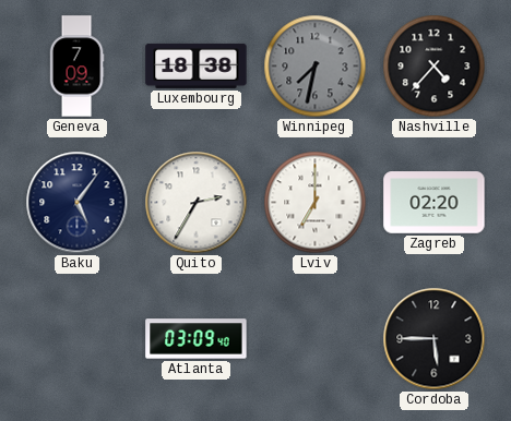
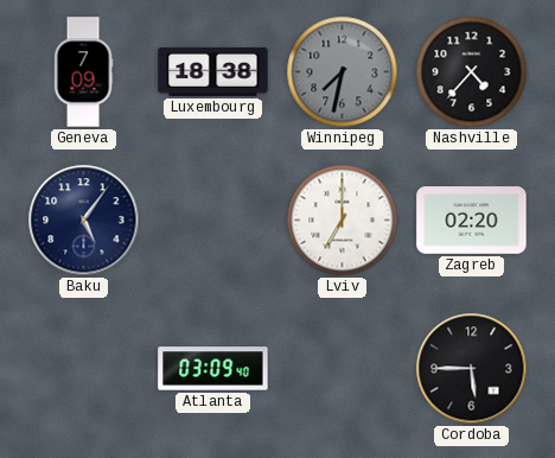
Quito: 2:35 -> none (197, 203)
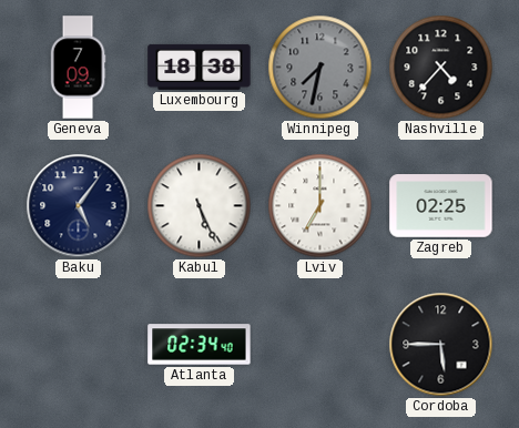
Kabul: none -> 5:26 (200, 206)
Zagreb: 02:20 -> 02:25 (441, 206)
Atlanta: 03:09 -> 02:34 (200, 345)
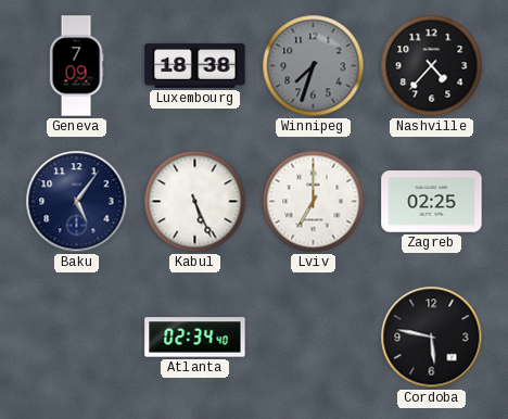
Winnipeg: 7:32 -> 7:33 (314, 66)
Cordoba: 5:45 -> 5:47 (432, 338)
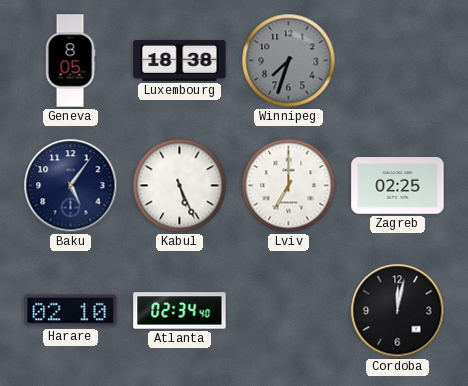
Geneva: 7:09 -> 8:05 (70, 61)
Nashville: 4:37 -> none (432, 66)
Harare: none -> 02:10 (71, 311)
Cordoba: 5:47 -> 12:02 (398, 311)
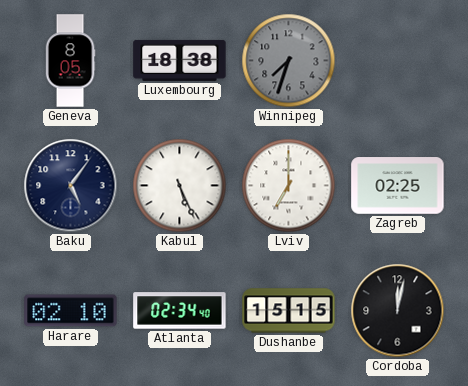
Dushanbe: none -> 15:15 (289, 311)
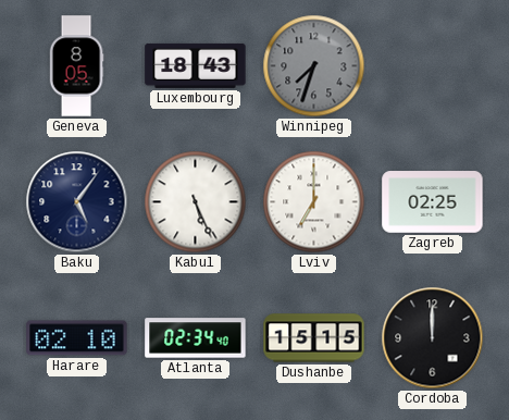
Luxembourg: 18:38 -> 18:43 (196, 65)
Cordoba: 12:02 -> 12:00 (433, 338)
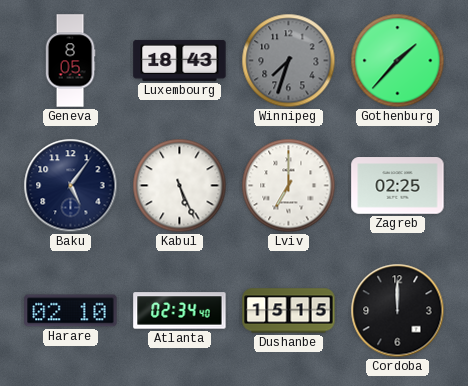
Gothenburg: none -> 1:37 (398, 61)
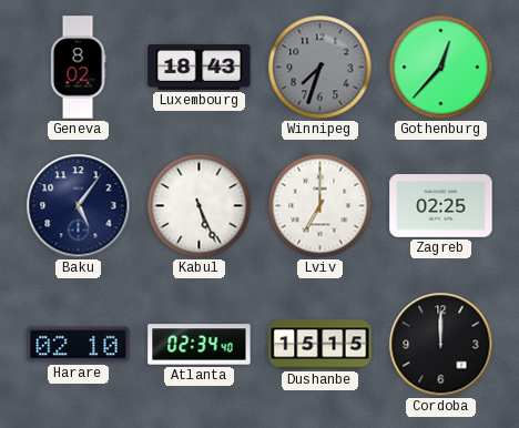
Geneva: 8:05 -> 8:02 (78, 68)
Gothenburg: 1:37 -> 12:37 (441, 68)
